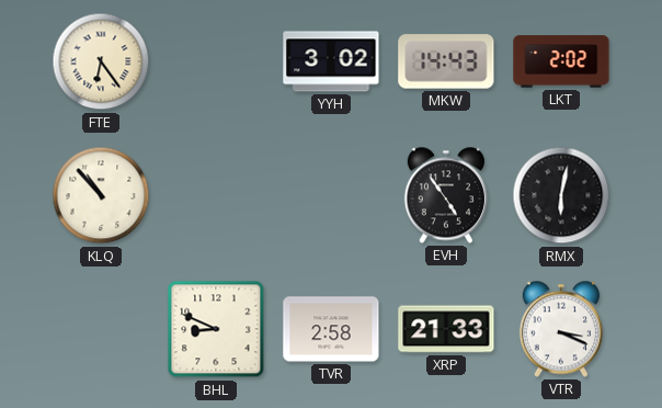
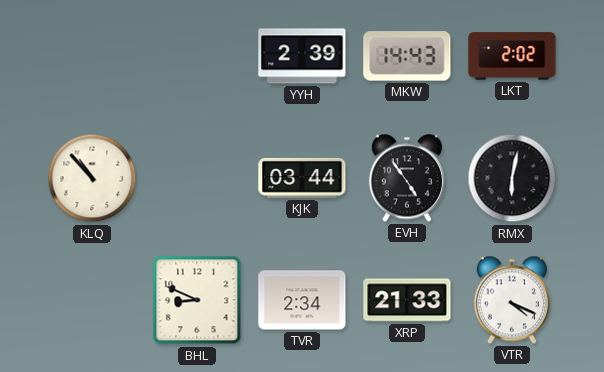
FTE: 6:24 -> none (101, 61)
YYH: 3:02 -> 2:39 (302, 56)
KJK: none -> 03:44 (302, 178)
TVR: 2:58 -> 2:34 (302, 300)
VTR: 3:19 -> 4:19 (512, 300)
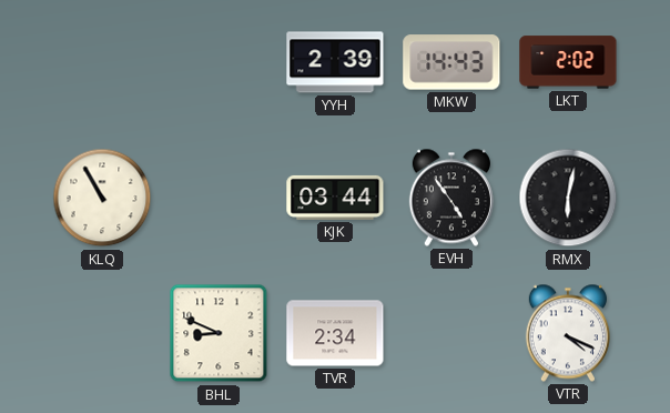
KLQ: 10:53 -> 10:55 (102, 198)
XRP: 21:33 -> none (407, 300)
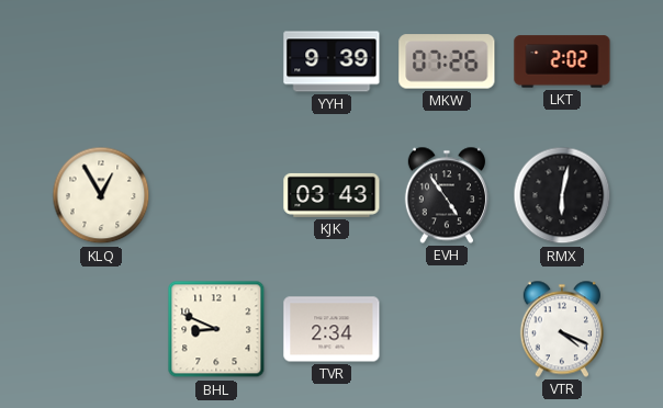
YYH: 2:39 -> 9:39 (332, 61)
MKW: 14:43 -> 07:26 (447, 61)
KLQ: 10:55 -> 12:55 (101, 195)
KJK: 03:44 -> 03:43 (332, 195)
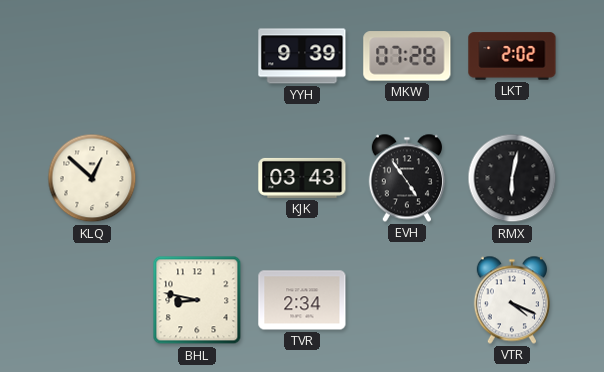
MKW: 07:26 -> 07:28 (407, 56)
KLQ: 12:55 -> 12:52 (92, 178)
BHL: 8:49 -> 8:47 (197, 300)
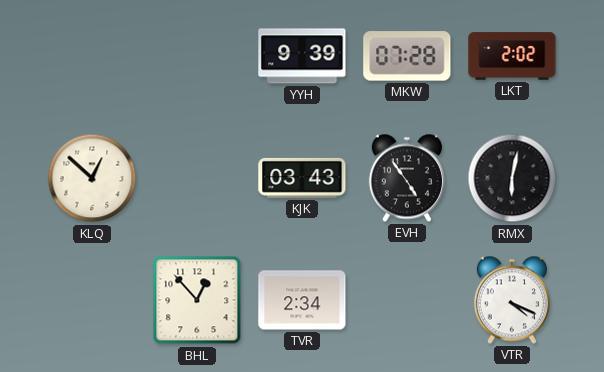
BHL: 8:47 -> 12:53 (197, 300)
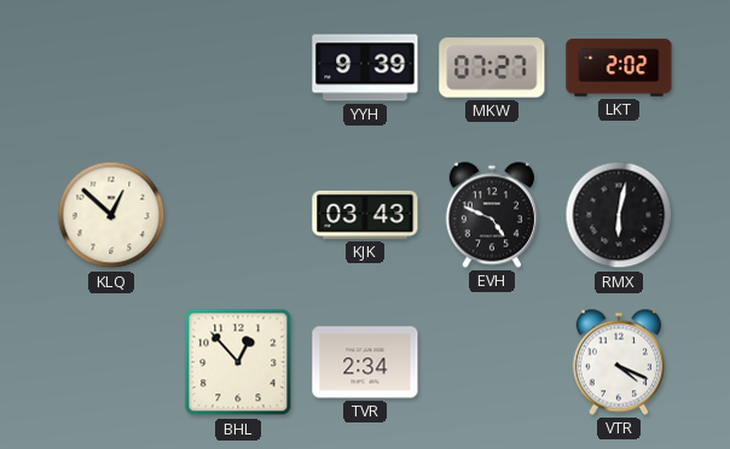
MKW: 07:28 -> 07:27 (492, 68)
EVH: 4:54 -> 4:49 (492, 215)
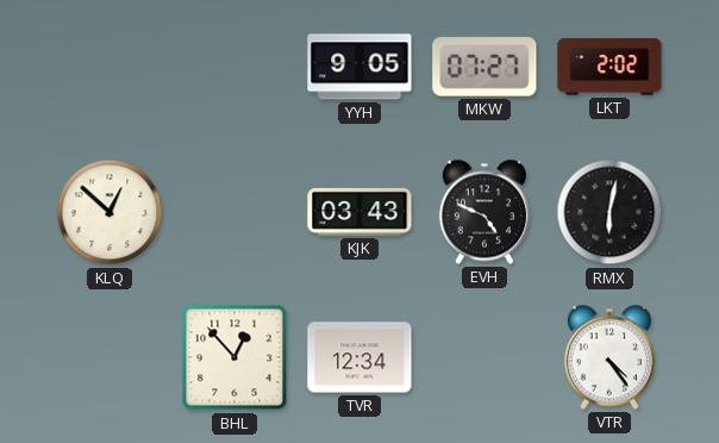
YYH: 9:39 -> 9:05 (359, 67)
TVR: 2:34 -> 12:34 (359, 357)
VTR: 4:19 -> 4:24 (609, 357)
